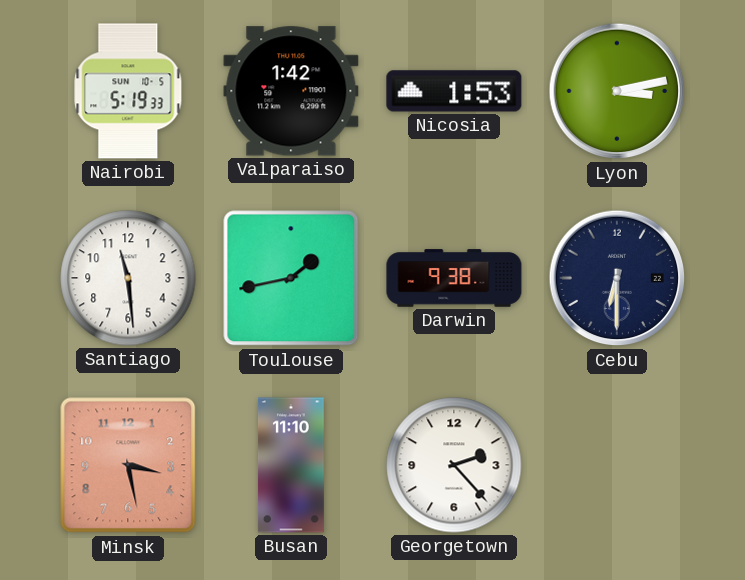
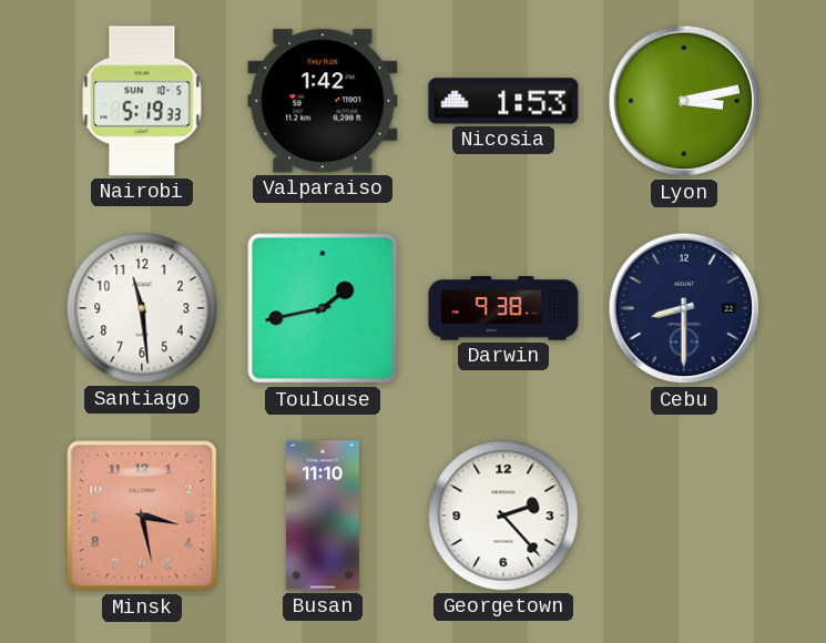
Cebu: 6:30 -> 8:30 (684, 308)
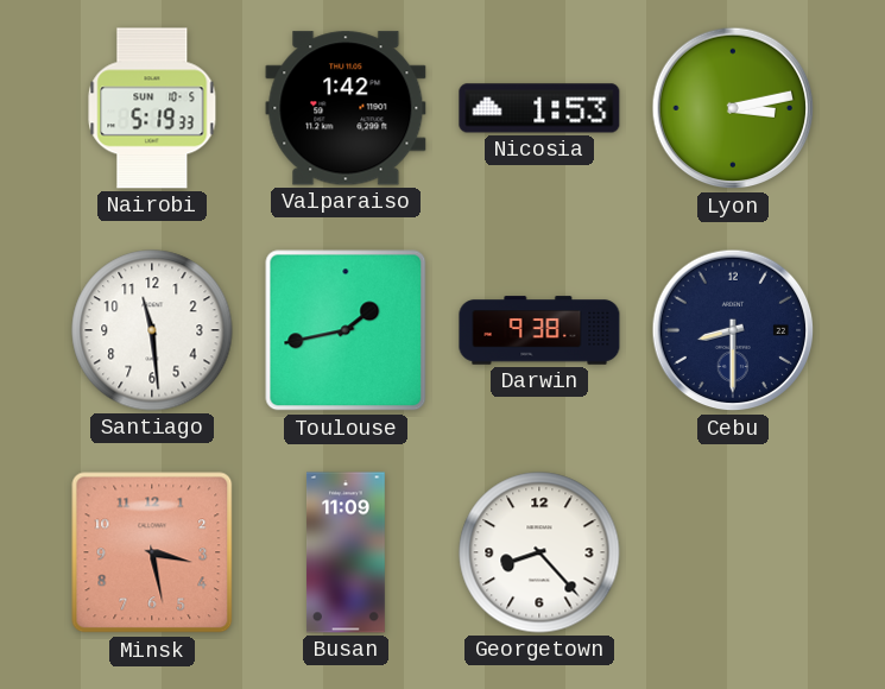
Busan: 11:10 -> 11:09 (346, 552)
Georgetown: 2:23 -> 8:23 (539, 552)
